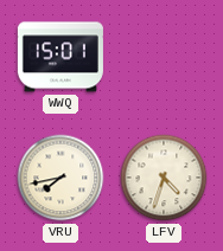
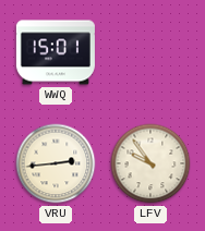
VRU: 7:43 -> 2:44 (56, 163)
LFV: 4:33 -> 9:54 (150, 163)
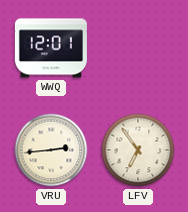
WWQ: 15:01 -> 12:01 (51, 48)
LFV: 9:54 -> 6:54 (138, 150)
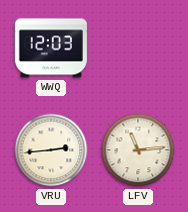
WWQ: 12:01 -> 12:03 (51, 48)
LFV: 6:54 -> 11:14 (138, 150)
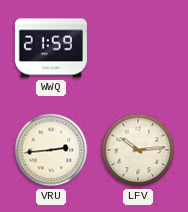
WWQ: 12:03 -> 21:59 (51, 48)
LFV: 11:14 -> 10:14 (138, 150)
